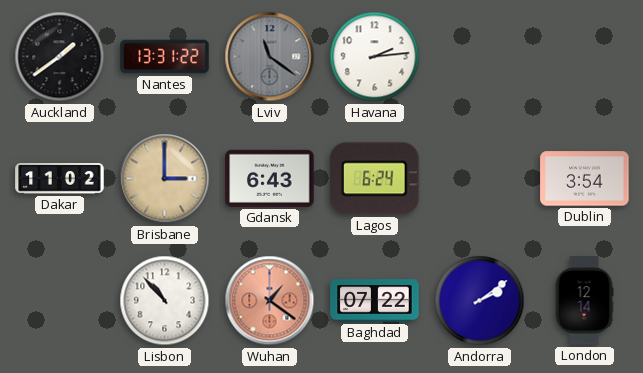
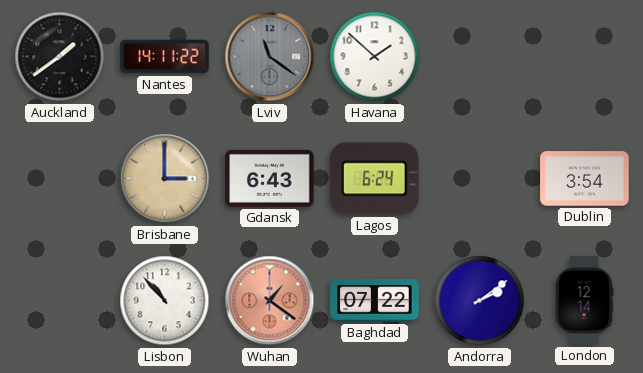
Nantes: 13:31 -> 14:11 (165, 57)
Havana: 2:14 -> 1:52 (375, 57)
Dakar: 11:02 -> none (60, 179)
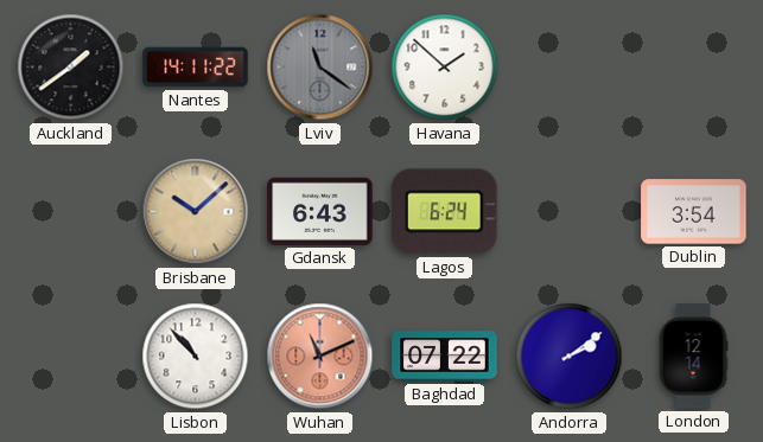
Brisbane: 3:00 -> 10:08 (196, 212)
Wuhan: 1:21 -> 11:11 (320, 357)
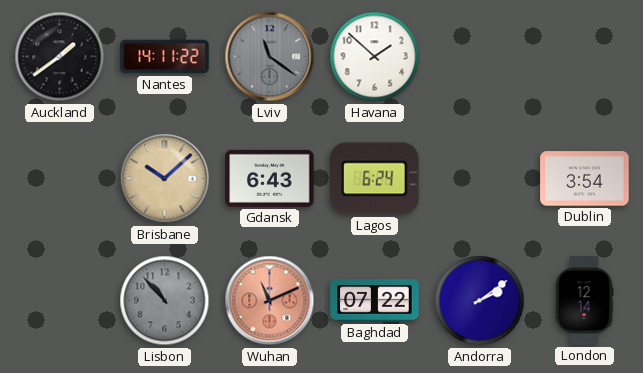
Lisbon dial: white -> grey (165, 301)
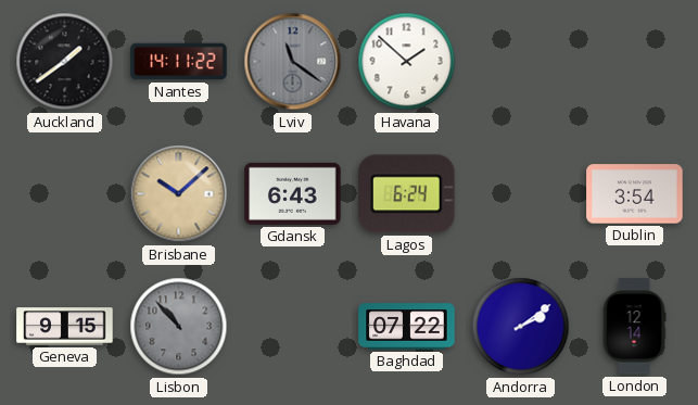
Geneva: none -> 9:15 (65, 327)
Wuhan: 11:11 -> none (270, 301)
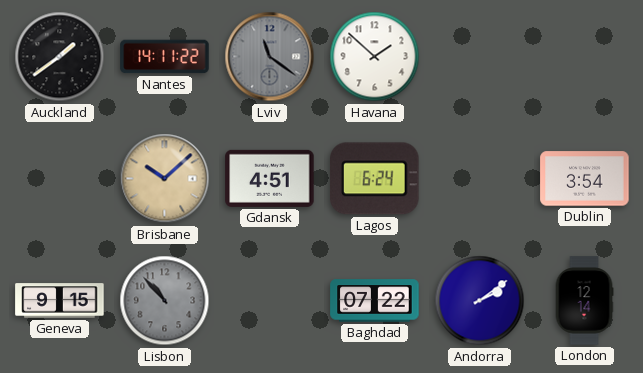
Gdansk: 6:43 -> 4:51 (270, 178)
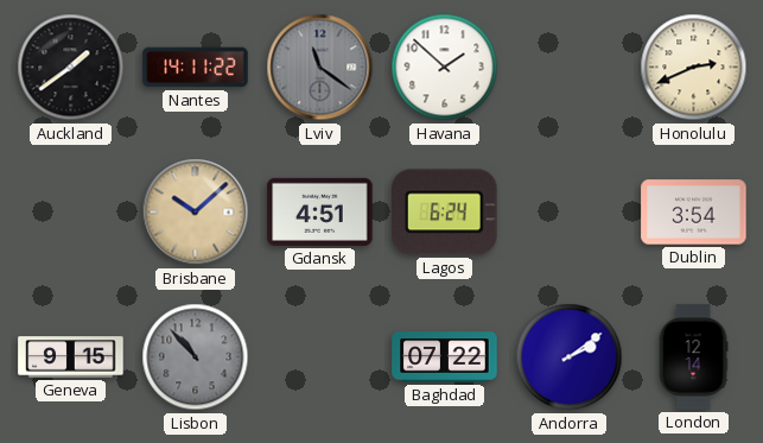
Honolulu: none -> 2:41 (694, 68)
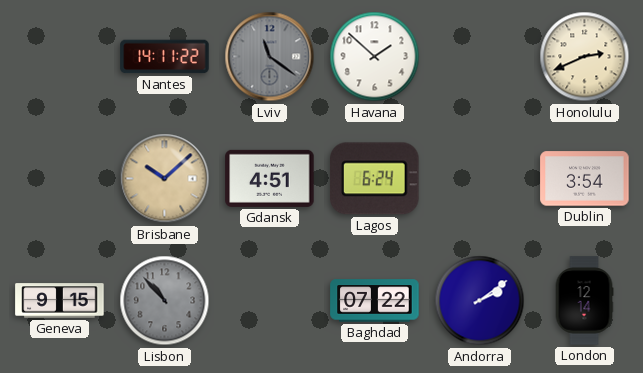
Auckland: 1:39 -> none (71, 68)
